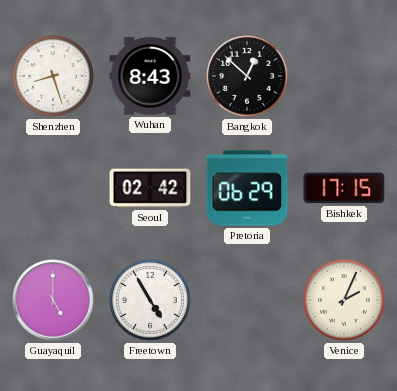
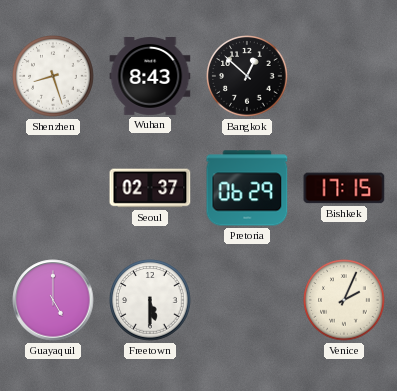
Seoul: 02:42 -> 02:37 (150, 188)
Freetown: 4:55 -> 5:30 (150, 300)
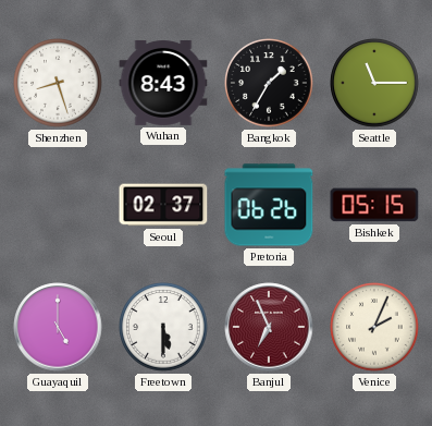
Bangkok: 12:52 -> 1:35 (269, 83)
Seattle: none -> 11:15 (374, 83)
Pretoria: 06:29 -> 06:26 (269, 205)
Bishkek: 17:15 -> 05:15 (374, 205)
Banjul: none -> 6:56 (269, 327)
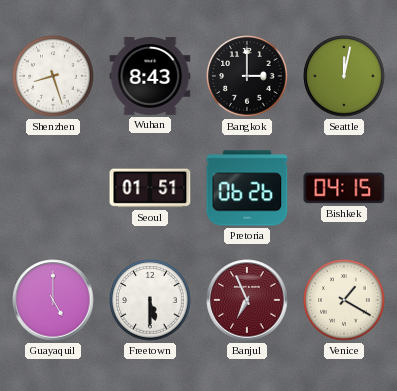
Bangkok: 1:35 -> 3:00 (247, 76)
Seattle: 11:15 -> 12:02 (344, 76)
Seoul: 02:37 -> 01:51 (150, 188)
Bishkek: 05:15 -> 04:15 (344, 188)
Venice: 2:04 -> 1:20 (344, 300)
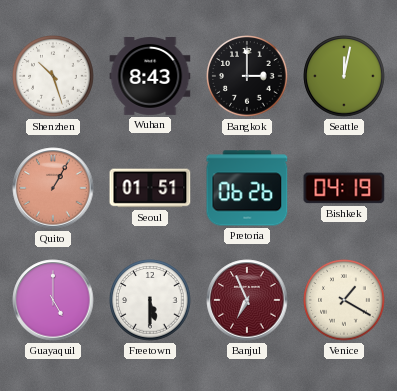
Shenzhen: 8:27 -> 10:27 (53, 76)
Quito: none -> 1:05 (53, 188)
Bishkek: 04:15 -> 04:19 (344, 188)
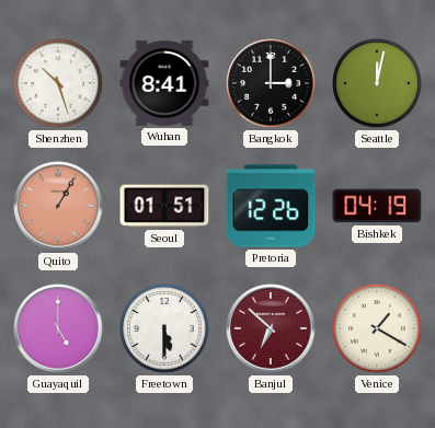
Wuhan: 8:43 -> 8:41 (164, 84)
Pretoria: 06:26 -> 12:26 (271, 206)
Banjul: 6:56 -> 6:52 (271, 328)
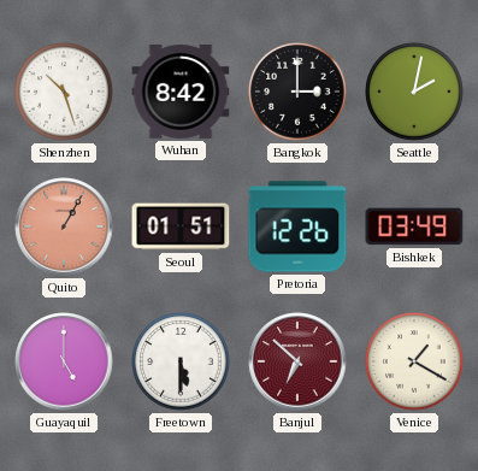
Wuhan: 8:41 -> 8:42 (181, 93)
Seattle: 12:02 -> 2:02 (414, 92)
Bishkek: 04:19 -> 03:49 (414, 226)
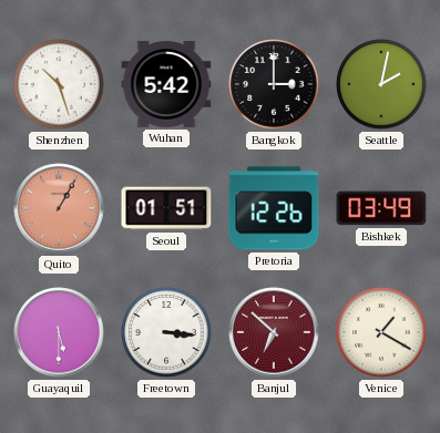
Wuhan: 8:42 -> 5:42 (166, 85)
Guayaquil: 5:00 -> 5:30 (59, 332)
Freetown: 5:30 -> 3:16 (166, 332)
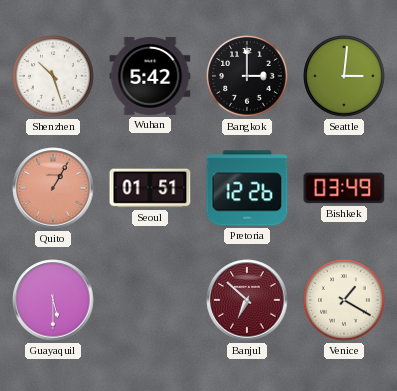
Seattle: 2:02 -> 3:01 (344, 76)
Freetown: 3:16 -> none (166, 332)
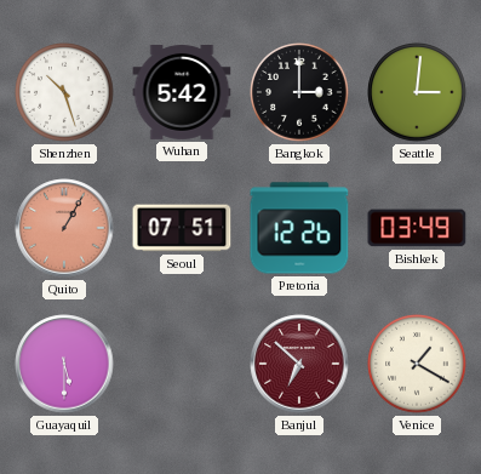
Seoul: 01:51 -> 07:51 (182, 228)
